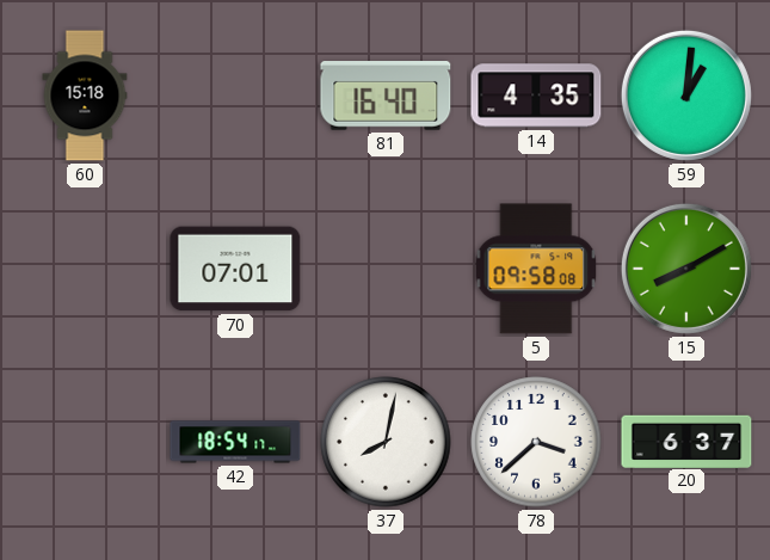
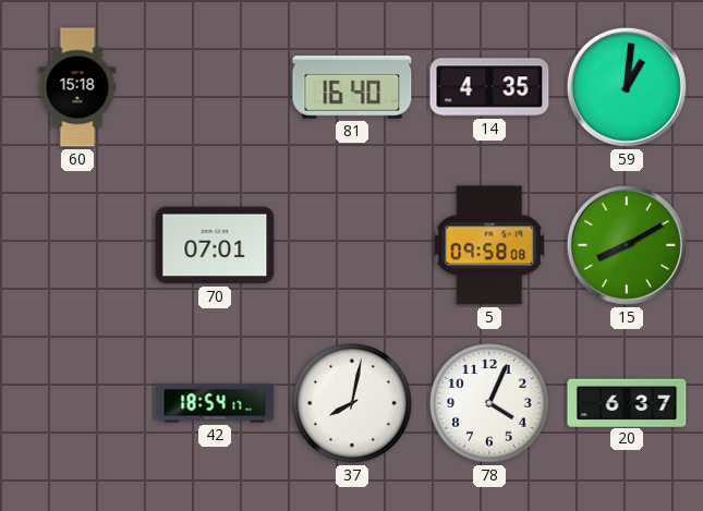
78: 3:38 -> 4:04 (489, 403)
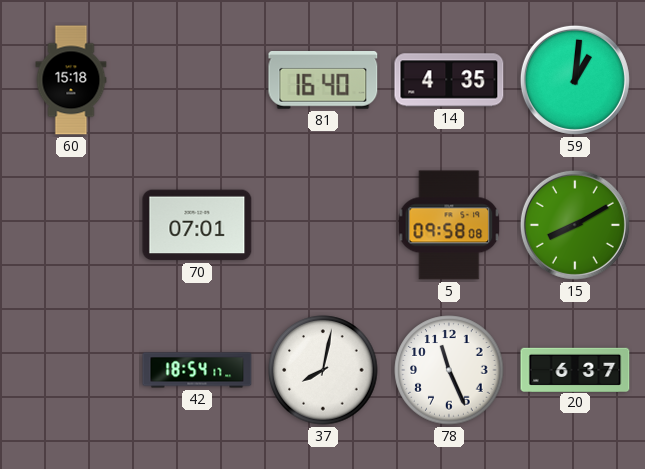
78: 4:04 -> 11:26 (449, 370)
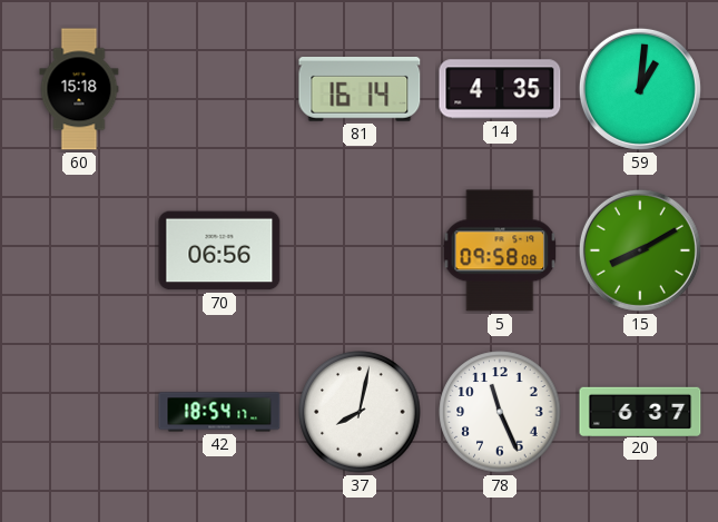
81: 16:40 -> 16:14 (360, 90)
70: 07:01 -> 06:56 (219, 250)
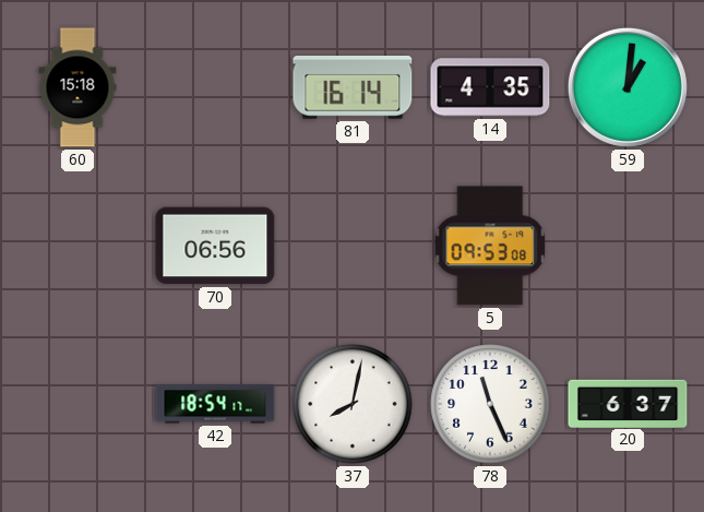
5: 09:58 -> 09:53 (490, 246)
15: 8:10 -> none (640, 250)
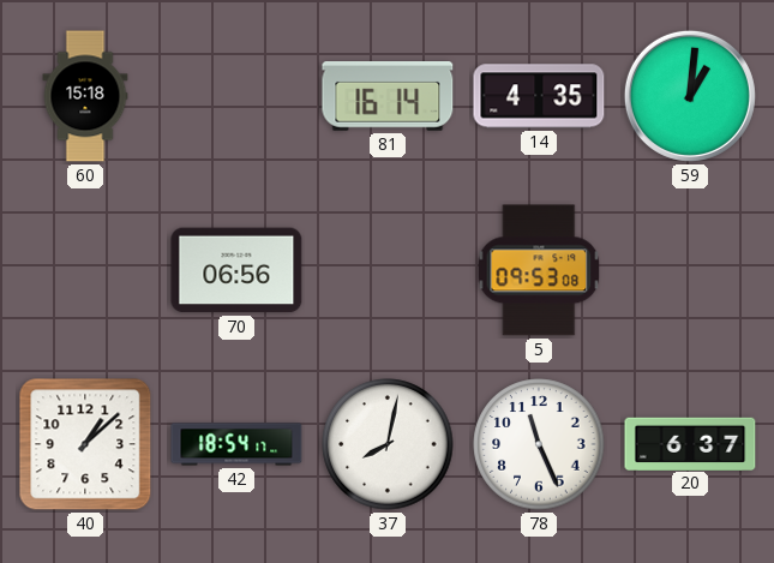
40: none -> 1:08 (85, 444)
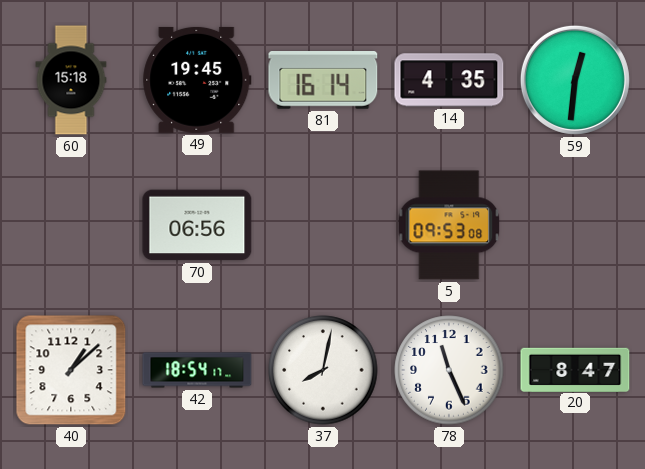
49: none -> 19:45 (197, 80)
59: 1:01 -> 12:31 (575, 80)
20: 6:37 -> 8:47 (575, 369)
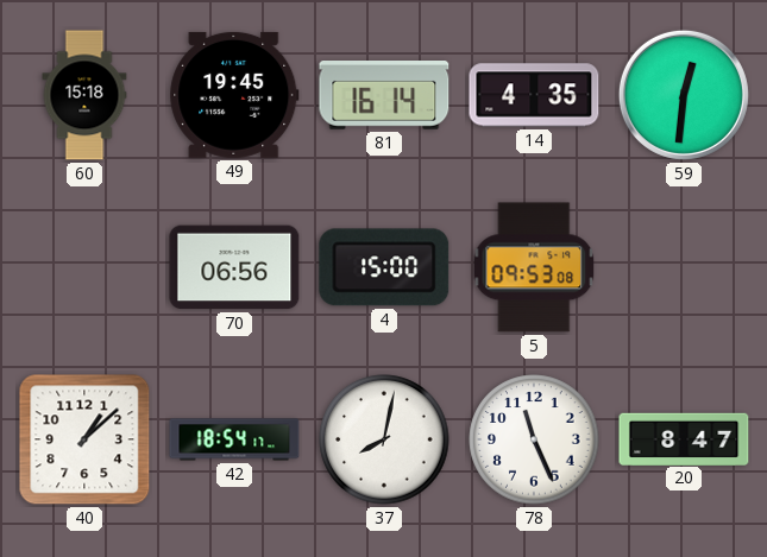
4: none -> 15:00 (384, 267)
